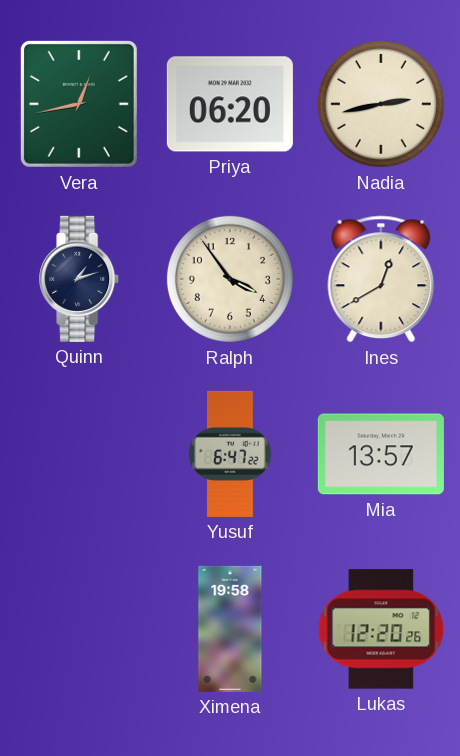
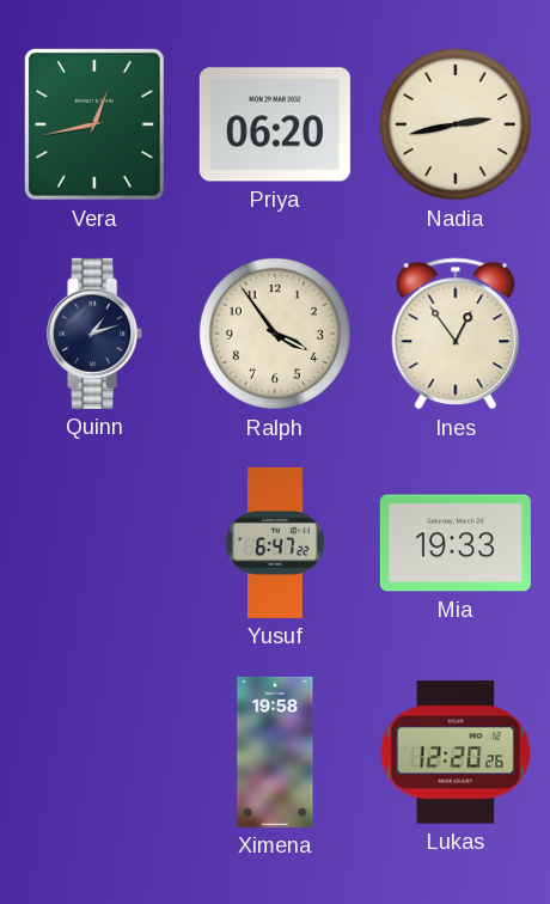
Ines: 12:40 -> 12:54 (456, 334)
Mia: 13:57 -> 19:33 (456, 543)
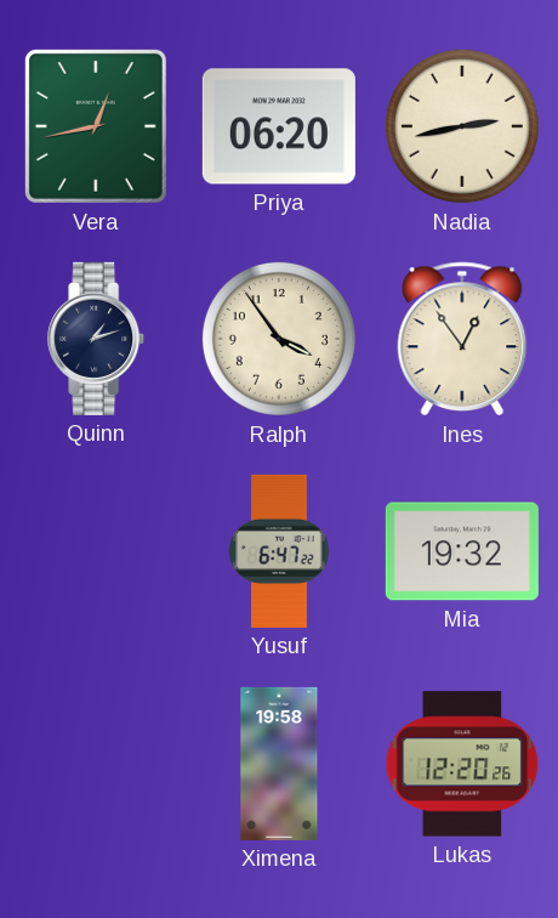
Mia: 19:33 -> 19:32 (462, 551)
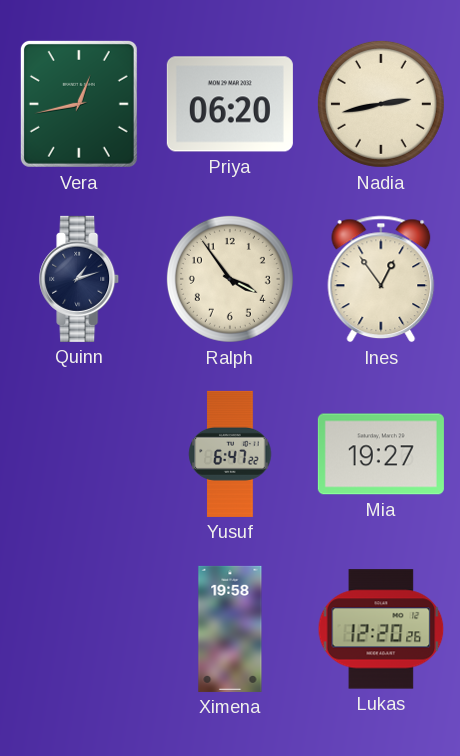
Mia: 19:32 -> 19:27 (381, 454)
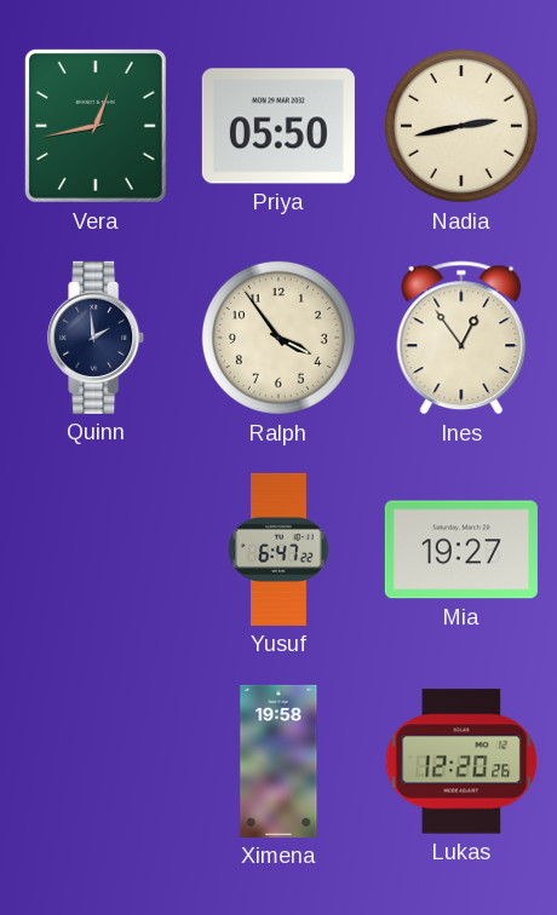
Priya: 06:20 -> 05:50 (278, 126)
Quinn: 1:12 -> 1:59 (97, 338)
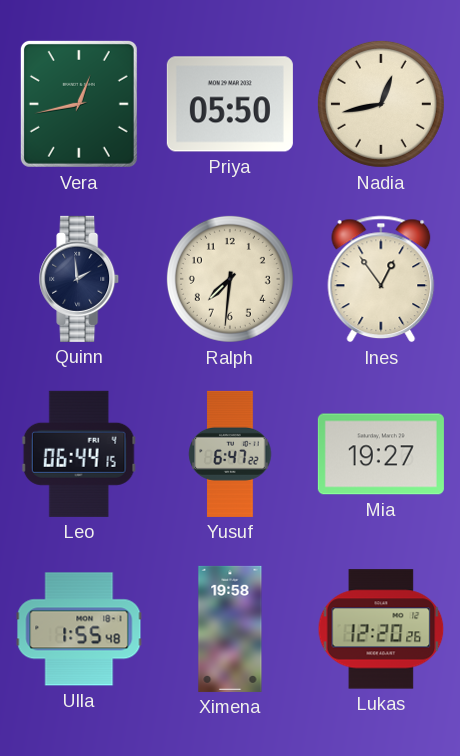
Nadia: 2:43 -> 12:43 (381, 104)
Ralph: 3:54 -> 7:31 (230, 279)
Leo: none -> 06:44 (79, 454)
Ulla: none -> 1:55 (79, 629)
